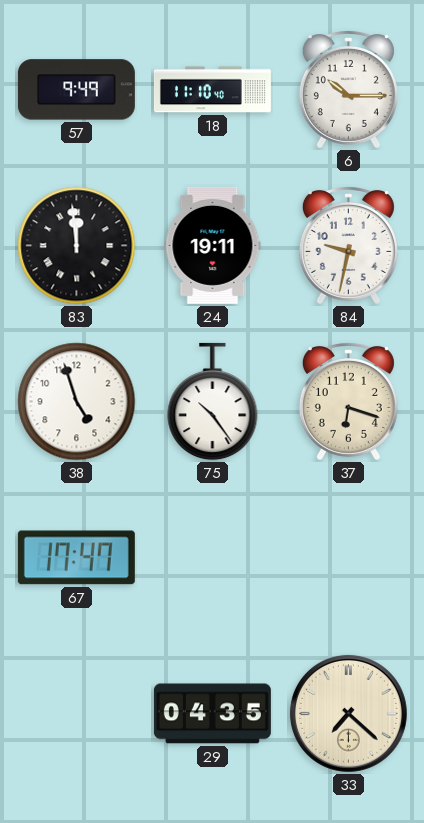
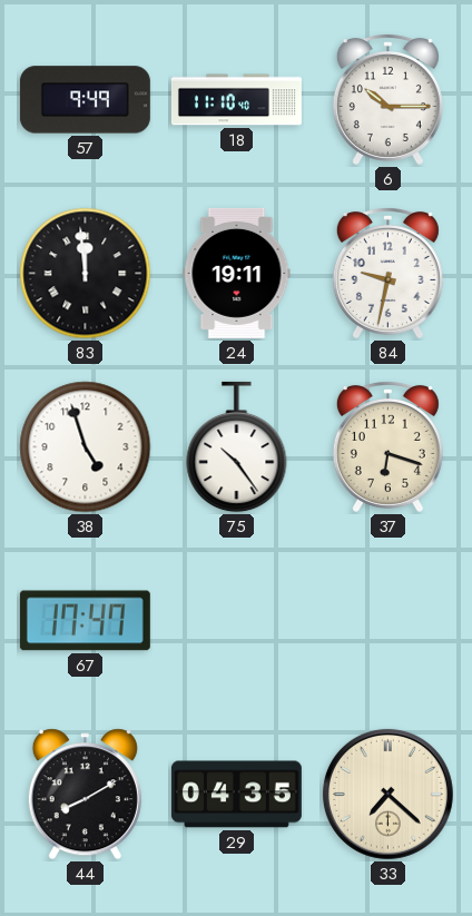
44: none -> 8:10 (85, 795)
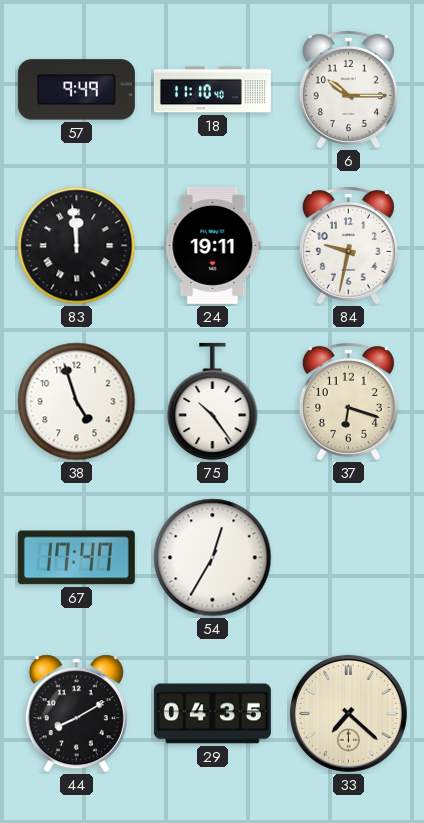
54: none -> 12:35 (213, 558)
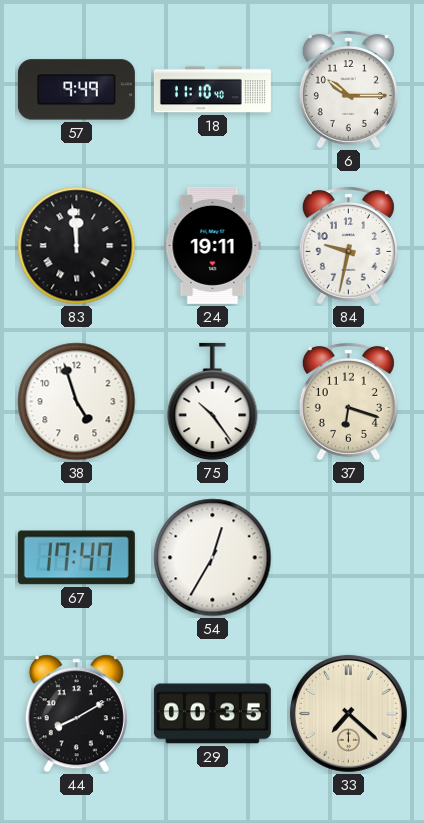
29: 04:35 -> 00:35 (212, 714)
